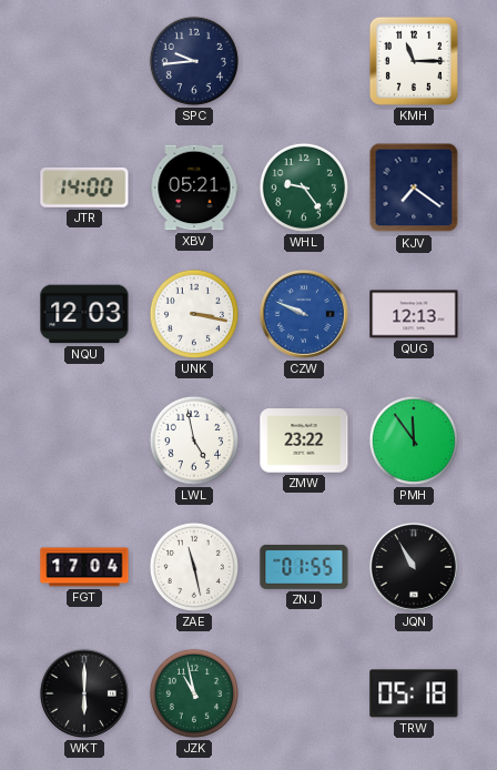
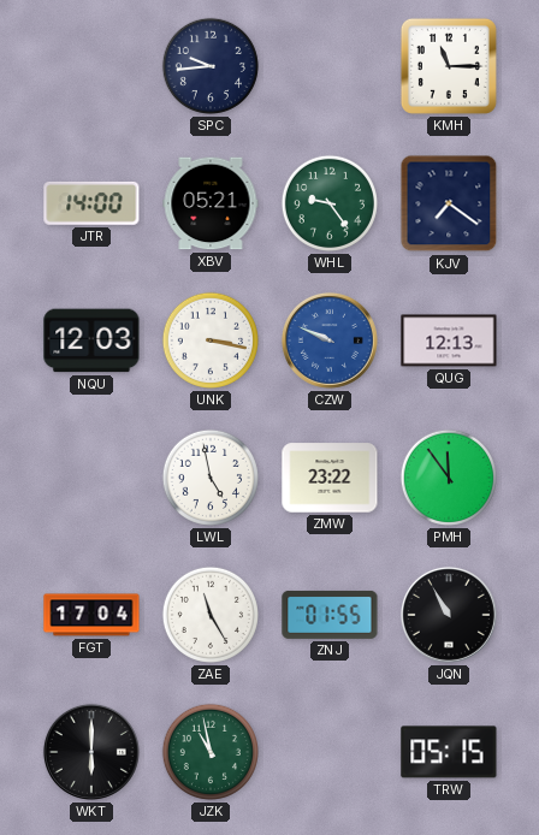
ZAE: 11:28 -> 11:25 (211, 615)
TRW: 05:18 -> 05:15 (449, 752)
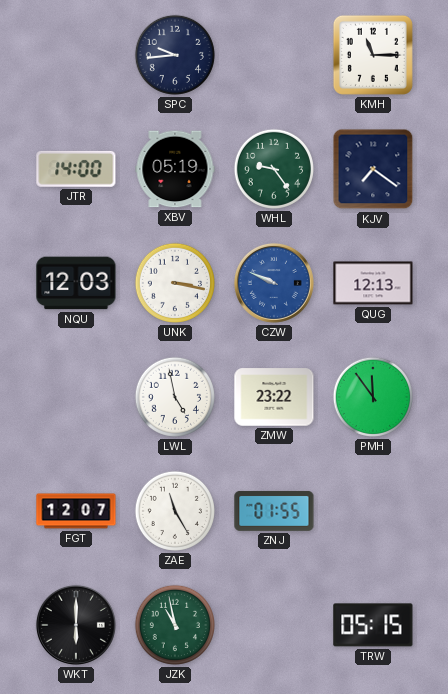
XBV: 05:21 -> 05:19 (175, 169)
FGT: 17:04 -> 12:07 (76, 511)
JQN: 10:55 -> none (449, 615)
